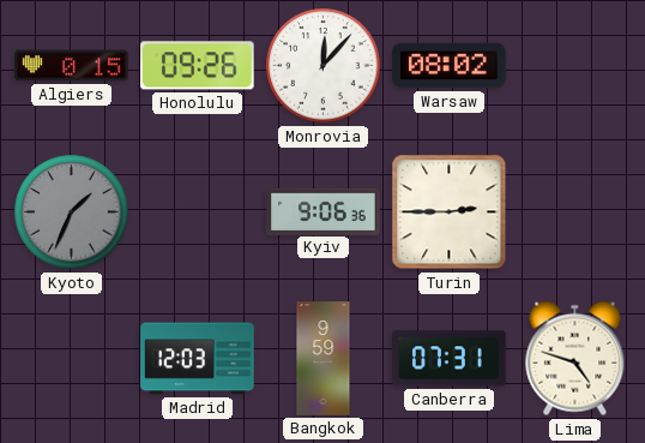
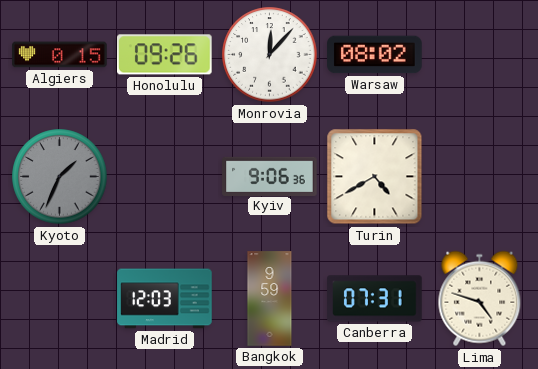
Turin: 2:45 -> 4:40 (375, 177)
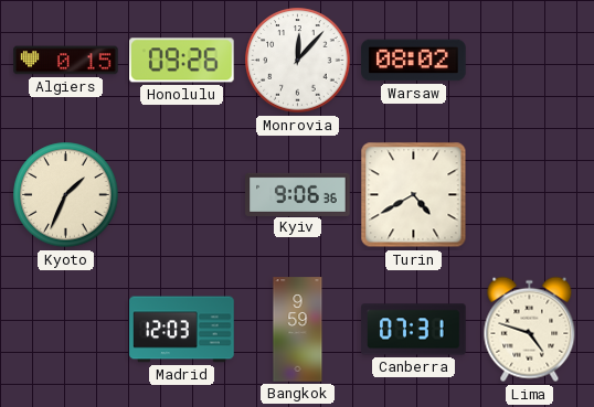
Kyoto dial: grey -> cream (66, 195)
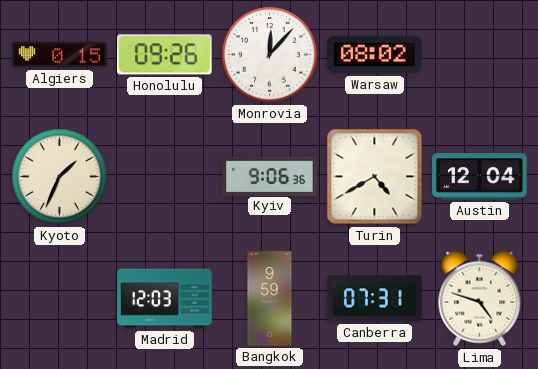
Austin: none -> 12:04 (480, 177)
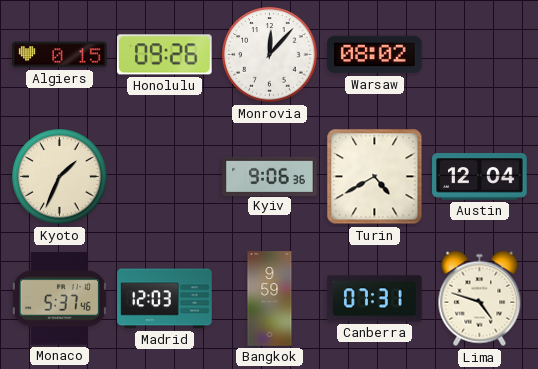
Monaco: none -> 5:37 (59, 299)
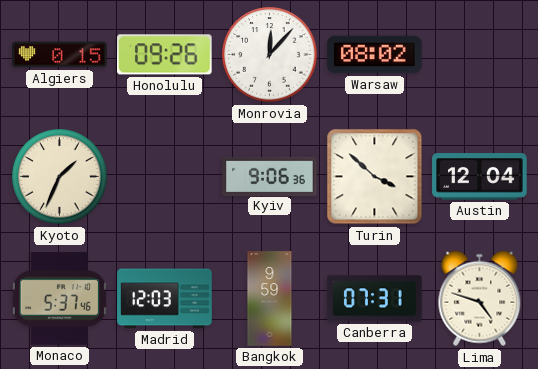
Turin: 4:40 -> 3:52 (375, 177)
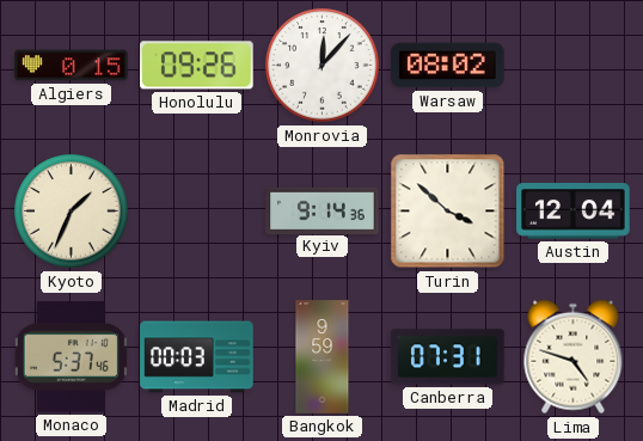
Kyiv: 9:06 -> 9:14 (323, 210)
Madrid: 12:03 -> 00:03 (197, 357)
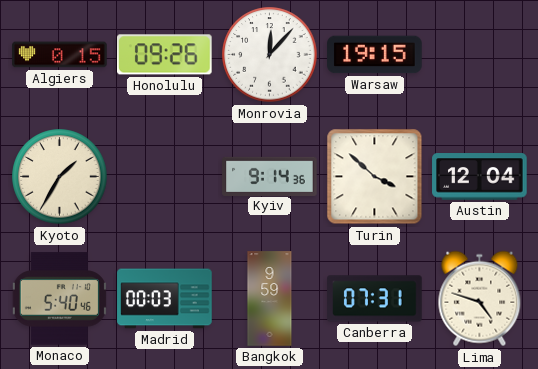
Warsaw: 08:02 -> 19:15 (375, 55)
Kyoto: 1:34 -> 1:35 (60, 177)
Monaco: 5:37 -> 5:40 (59, 299)
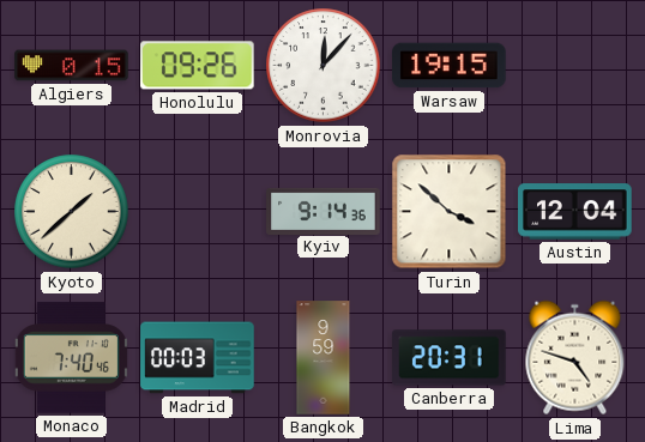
Kyoto: 1:35 -> 1:38 (72, 212)
Monaco: 5:40 -> 7:40 (71, 358)
Canberra: 07:31 -> 20:31 (450, 358)
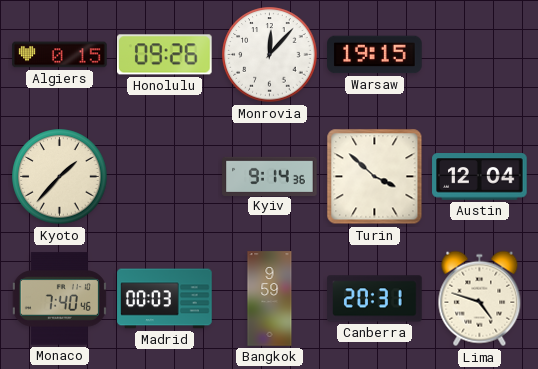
Kyoto: 1:38 -> 1:37 (60, 177)
